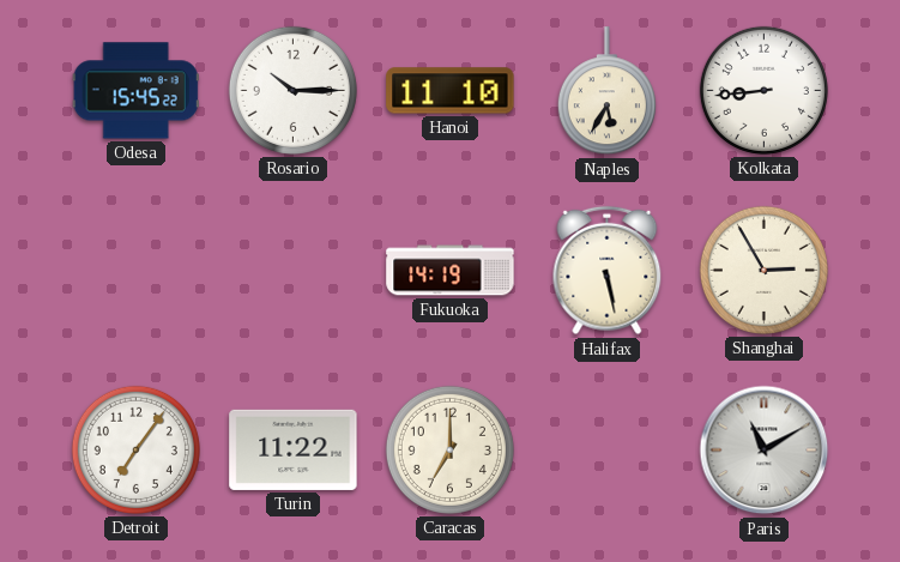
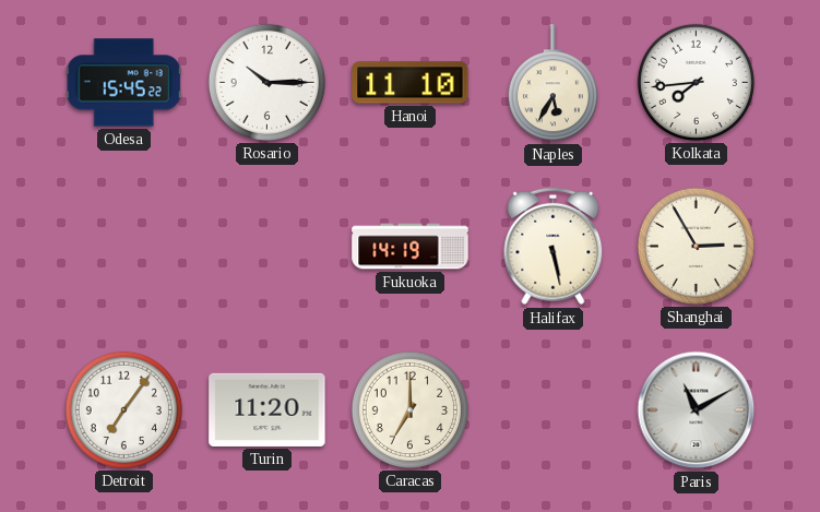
Kolkata: 8:44 -> 7:44 (696, 82)
Turin: 11:22 -> 11:20 (268, 409)
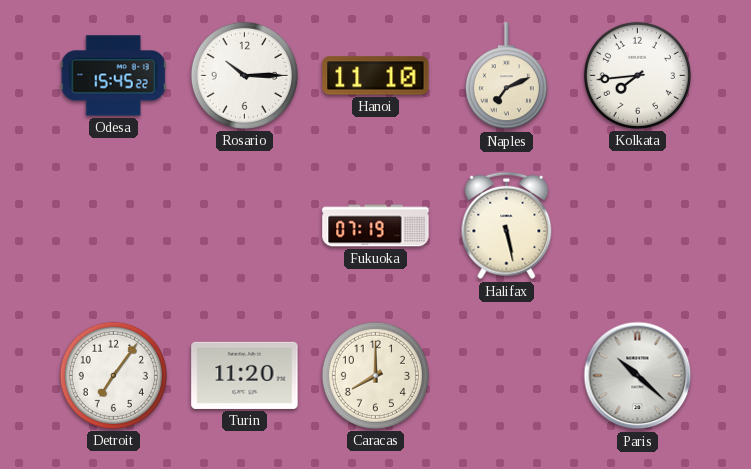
Naples: 5:35 -> 7:11 (506, 76)
Fukuoka: 14:19 -> 07:19 (376, 226)
Shanghai: 2:55 -> none (696, 246)
Caracas: 7:00 -> 8:00 (375, 375)
Paris: 11:10 -> 10:22 (638, 376)
